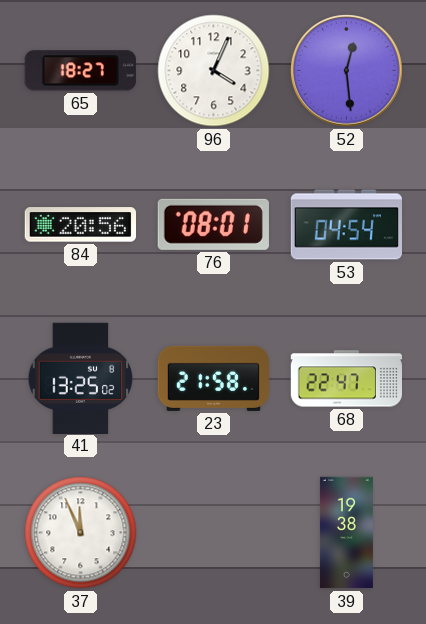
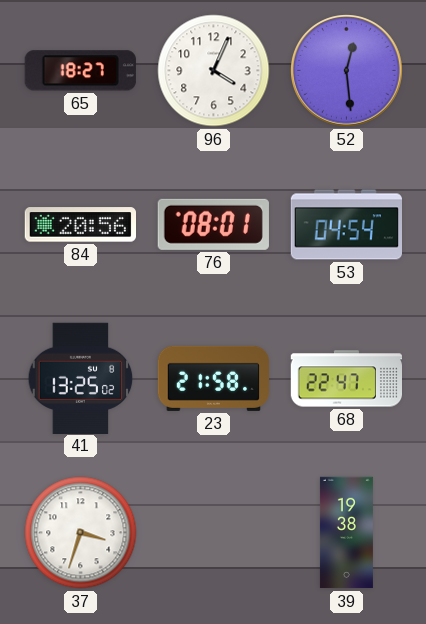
37: 11:56 -> 3:33 (81, 533)
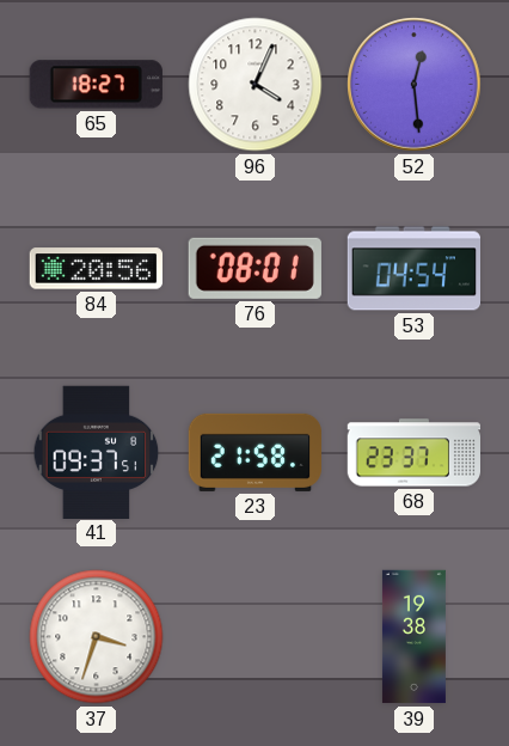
41: 13:25 -> 09:37 (97, 452)
68: 22:47 -> 23:37 (413, 453)
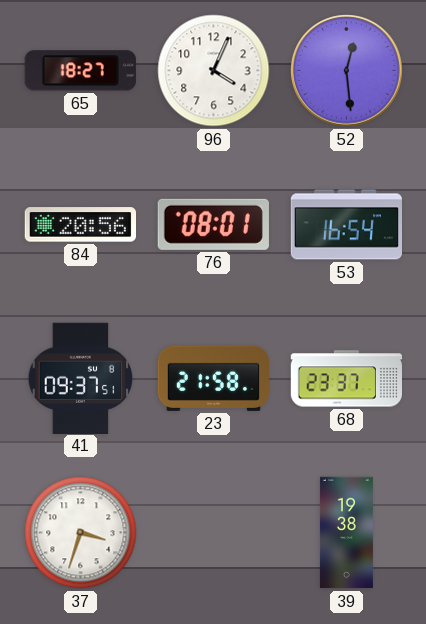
53: 04:54 -> 16:54 (346, 225)
